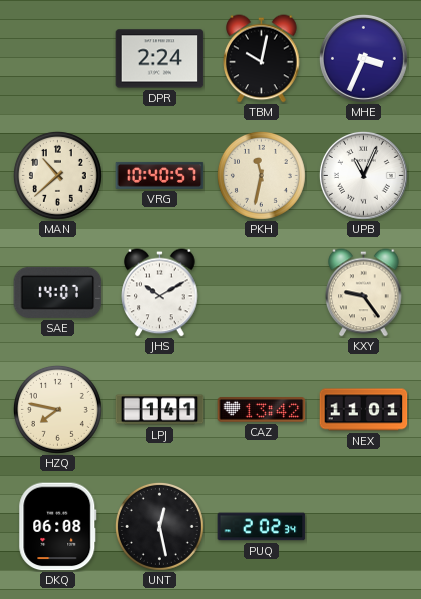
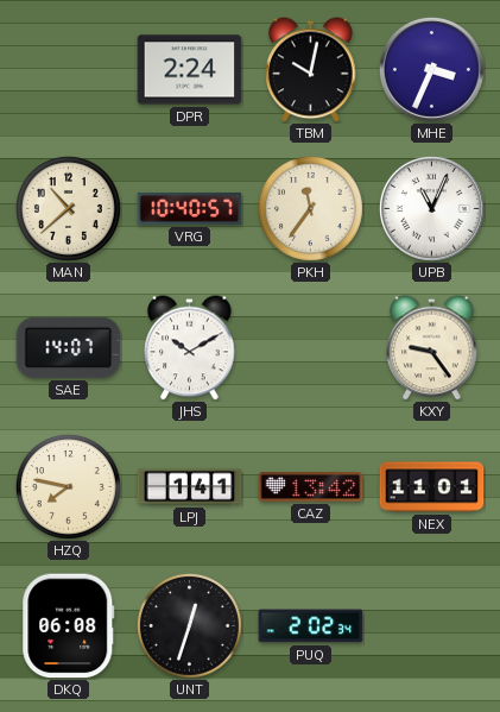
PKH: 11:32 -> 11:36 (310, 208)
UNT: 12:28 -> 12:33 (189, 625)
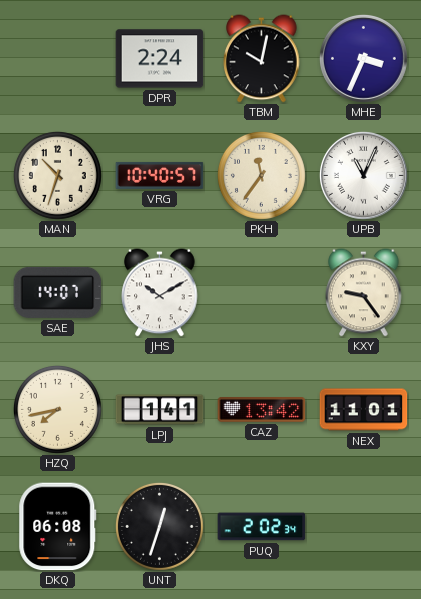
MAN: 10:38 -> 10:33 (57, 175)
HZQ: 7:47 -> 7:43 (57, 409)
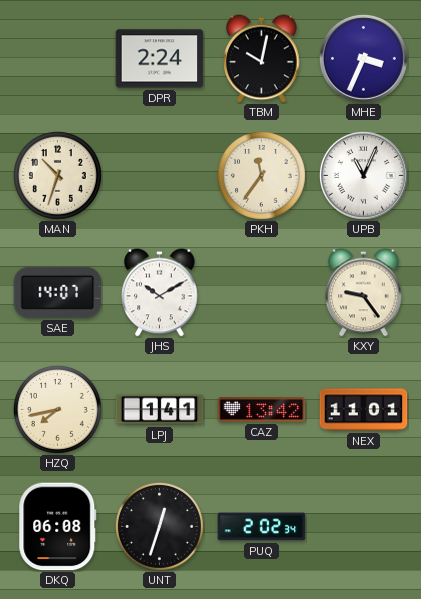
VRG: 10:40 -> none (160, 175)
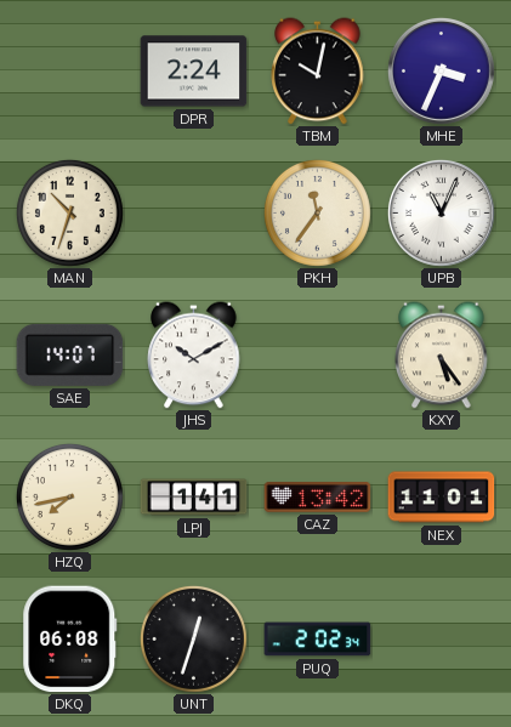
KXY: 9:24 -> 5:24 (442, 356)
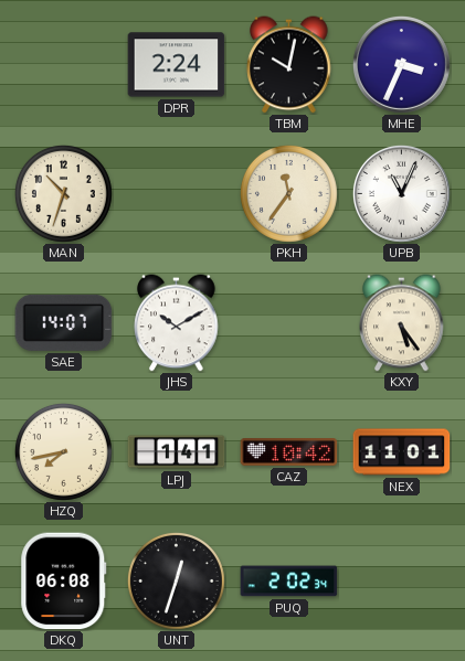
CAZ: 13:42 -> 10:42 (289, 452)
